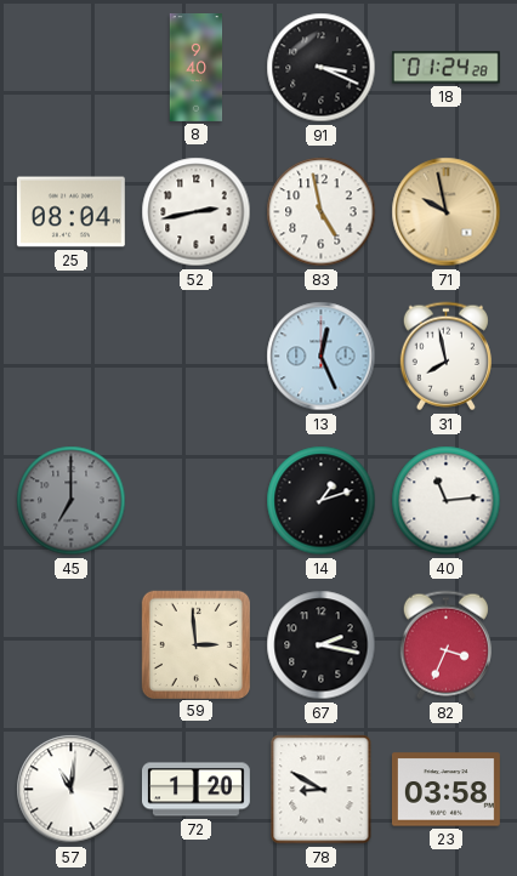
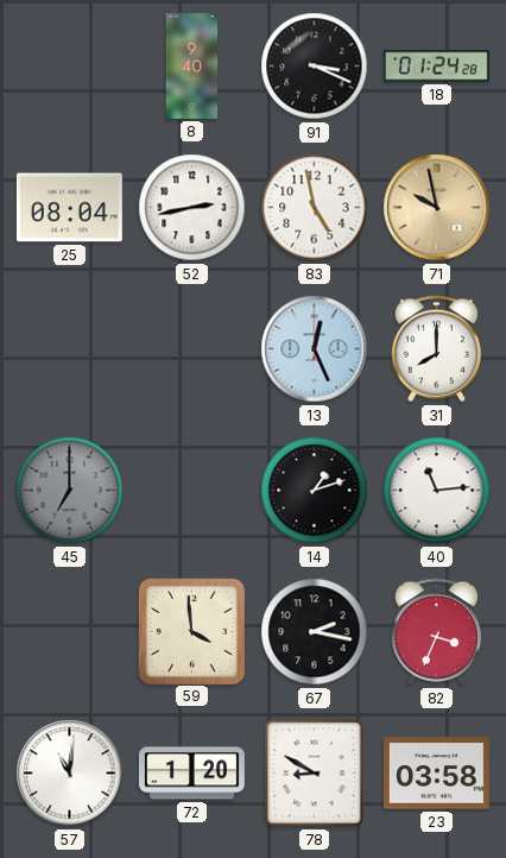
31: 7:58 -> 8:00 (436, 349)
59: 2:59 -> 3:59 (191, 631)
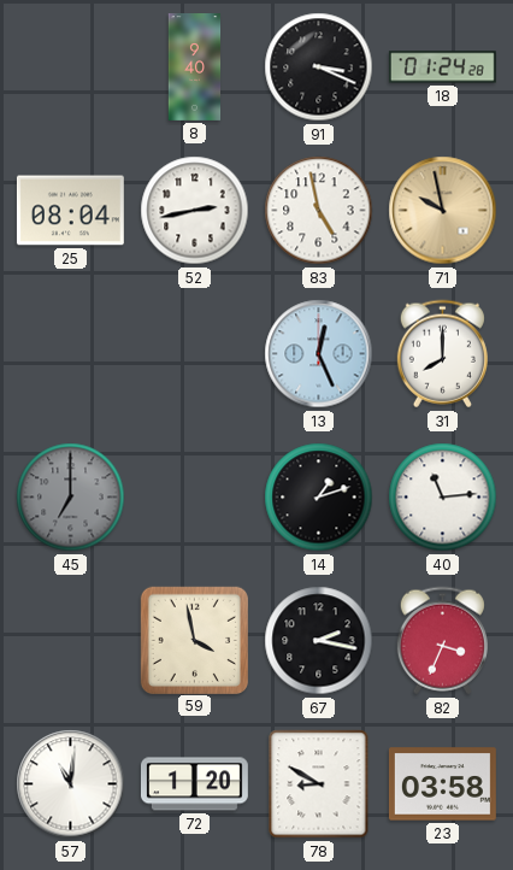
59: 3:59 -> 3:58 (194, 640)
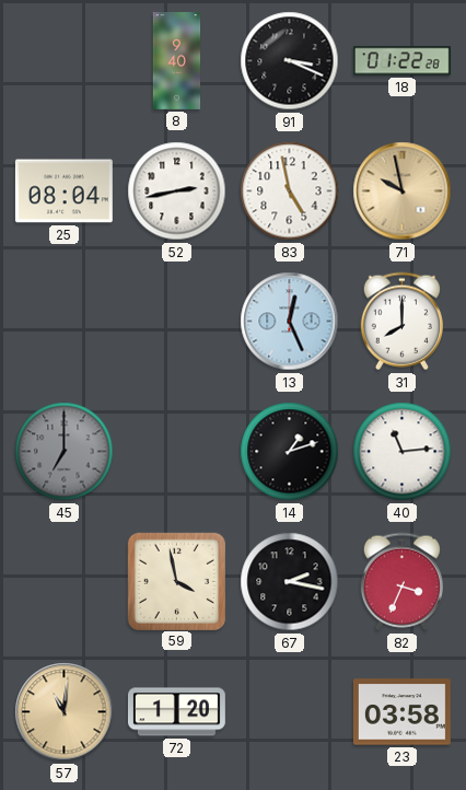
18: 01:24 -> 01:22 (401, 61)
57 dial: white -> champagne (65, 712)
78: 8:50 -> none (319, 784)
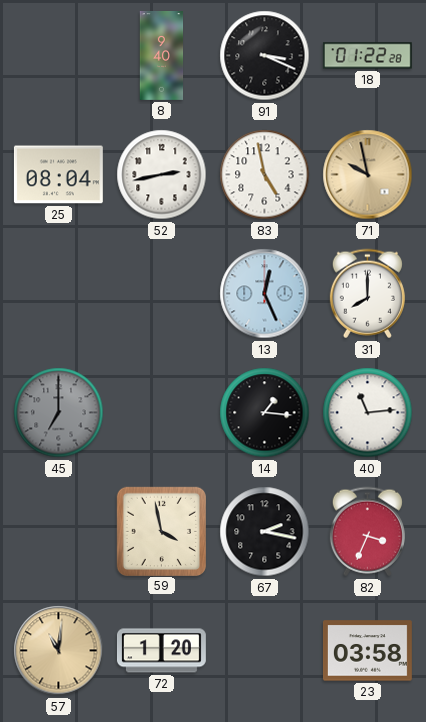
14: 1:12 -> 1:16 (265, 413)
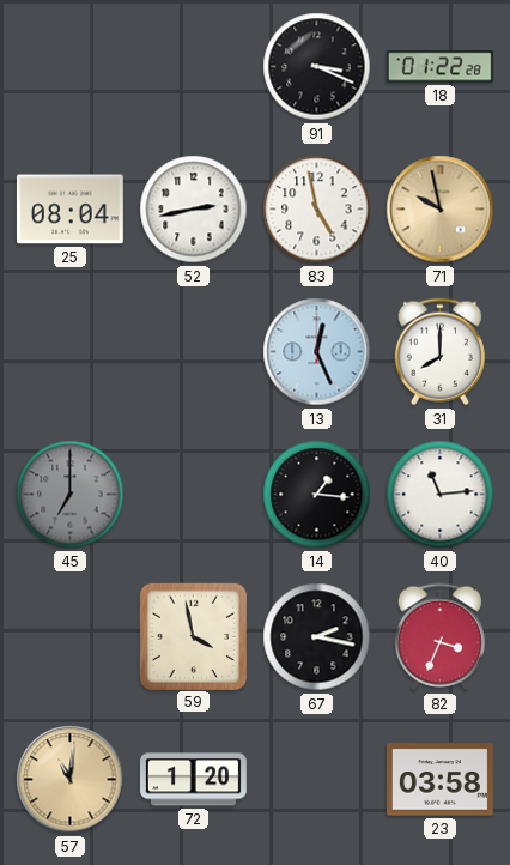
8: 9:40 -> none (162, 56)
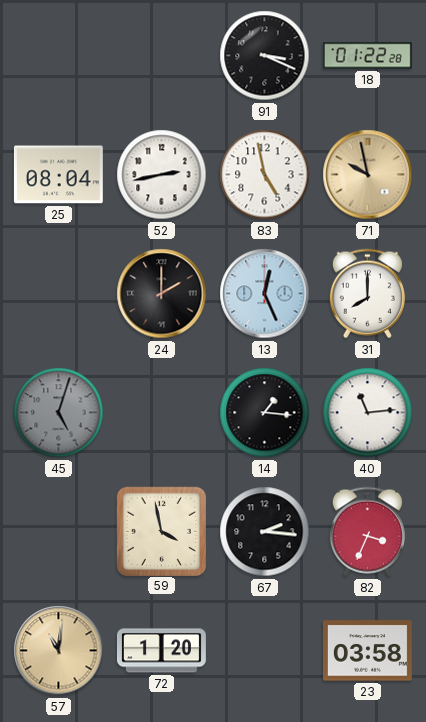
24: none -> 2:00 (162, 294)
45: 7:00 -> 5:03 (59, 413)
67: 2:17 -> 2:16 (265, 532)
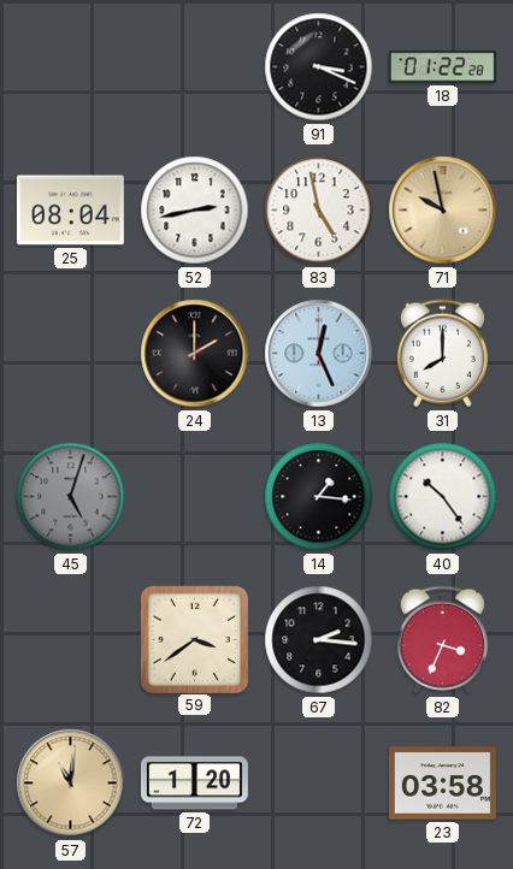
40: 11:14 -> 10:24 (443, 497)
59: 3:58 -> 3:39 (194, 639)
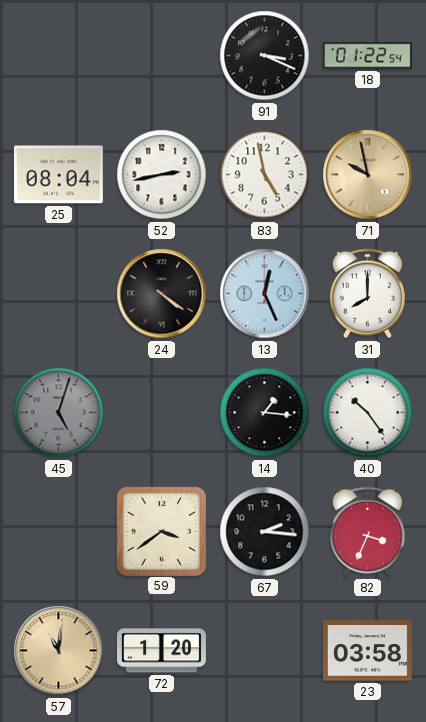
18: 01:22:28 -> 01:22:54 (367, 56)
24: 2:00 -> 4:21 (162, 294)
